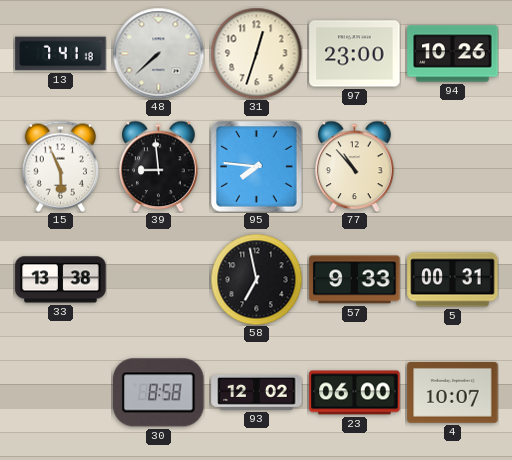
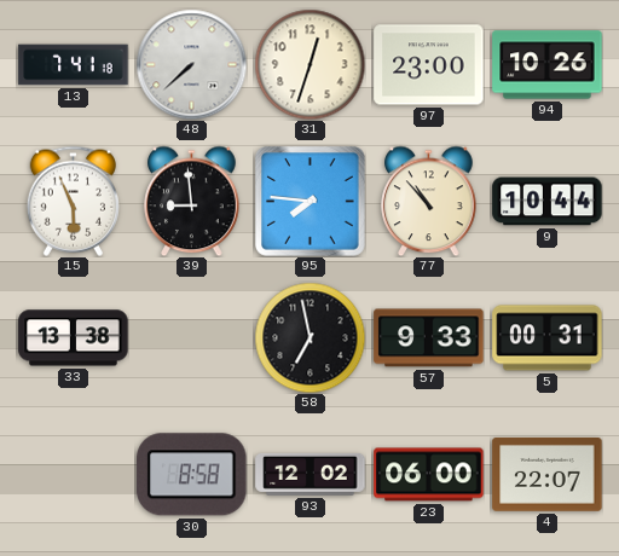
9: none -> 10:44 (548, 202)
4: 10:07 -> 22:07 (548, 475)
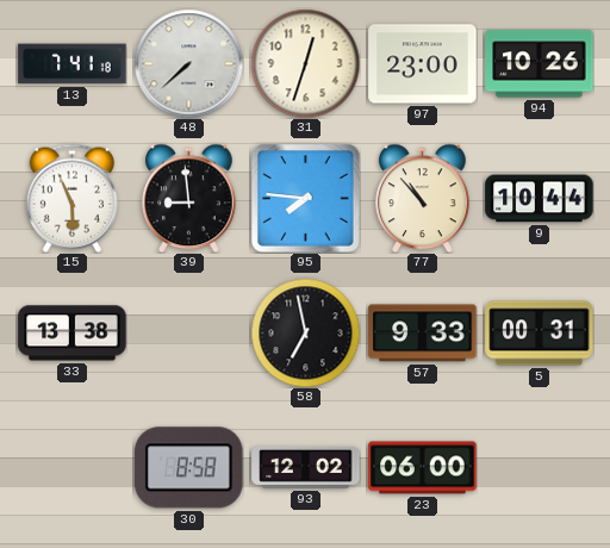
4: 22:07 -> none (548, 475)
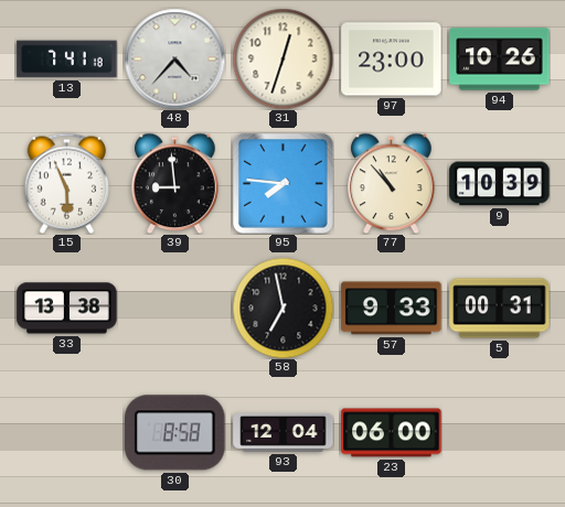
48: 7:38 -> 4:37 (174, 58)
9: 10:44 -> 10:39 (500, 184)
93: 12:02 -> 12:04 (284, 432)
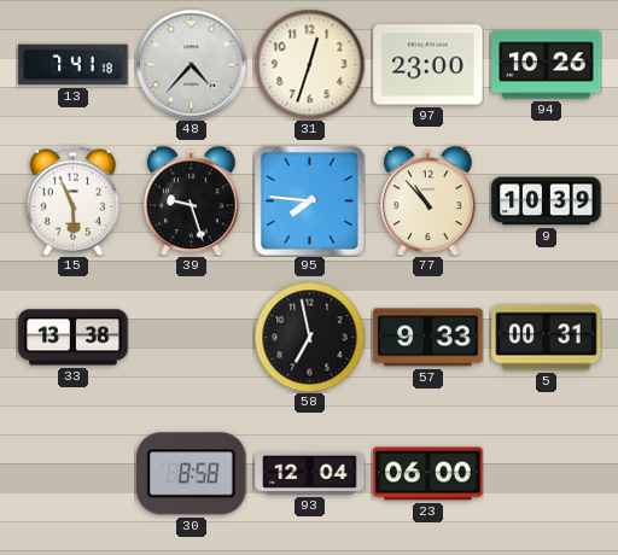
39: 8:59 -> 9:27 (192, 200)
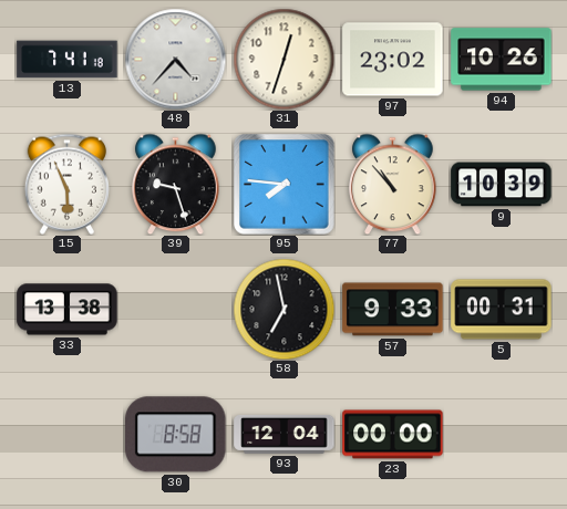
97: 23:00 -> 23:02 (393, 60)
23: 06:00 -> 00:00 (393, 435)
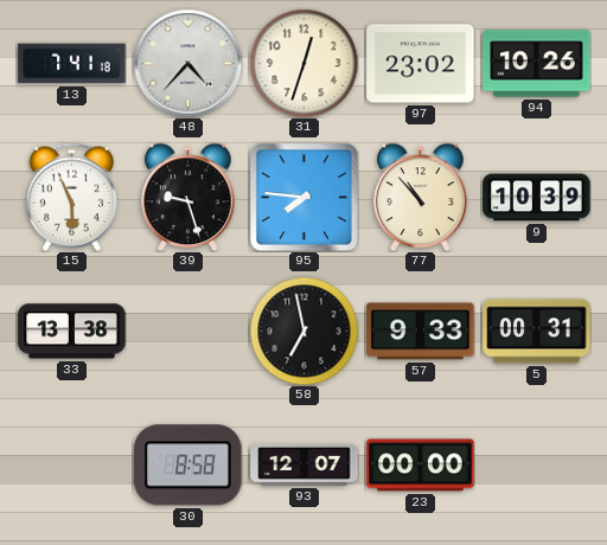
93: 12:04 -> 12:07 (305, 464)
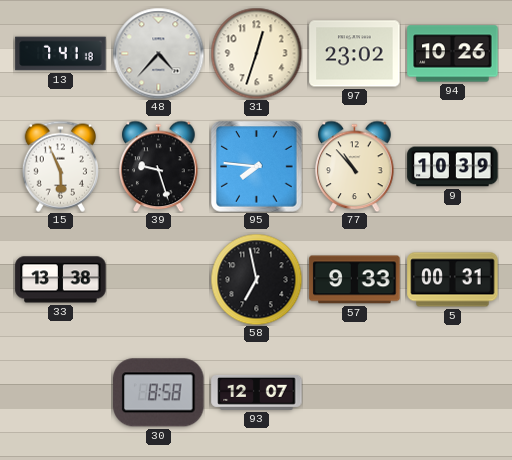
23: 00:00 -> none (421, 466)
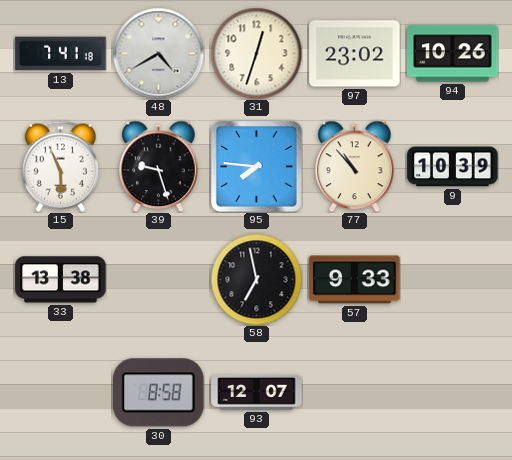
48: 4:37 -> 4:40 (158, 53)
5: 00:31 -> none (453, 280)
